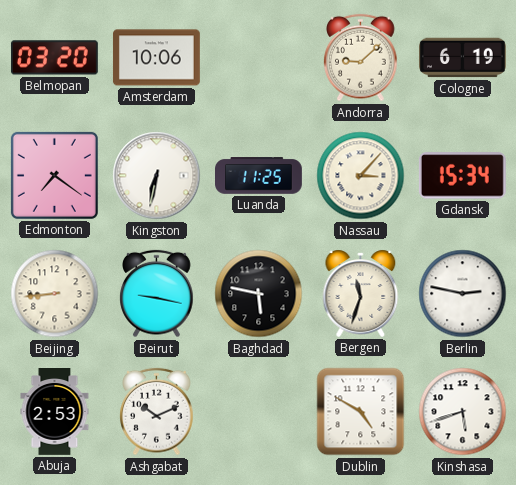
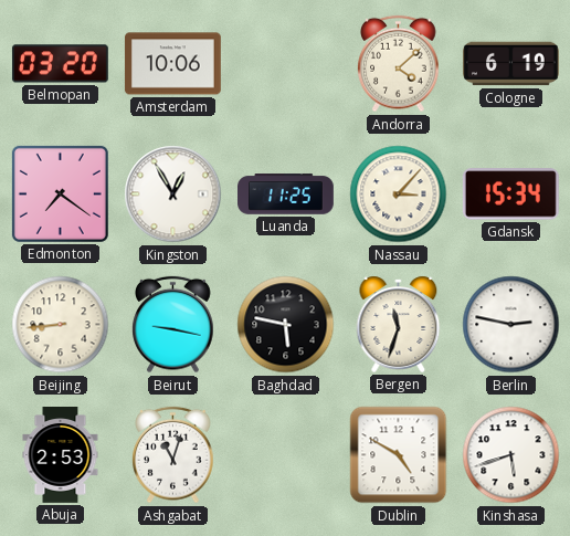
Andorra: 9:08 -> 4:08 (399, 64)
Kingston: 6:32 -> 12:55 (173, 195)
Ashgabat: 10:11 -> 11:03 (173, 455)
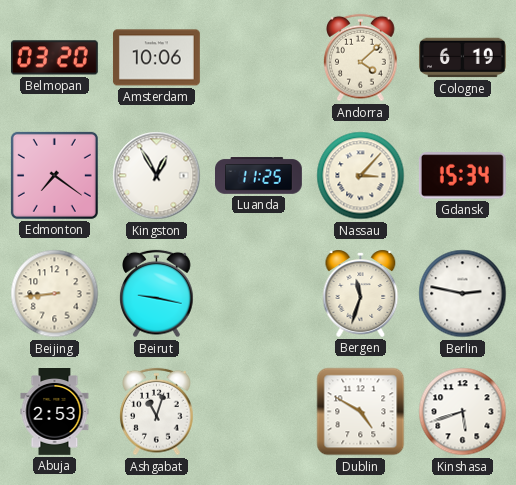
Baghdad: 5:47 -> none (286, 325)
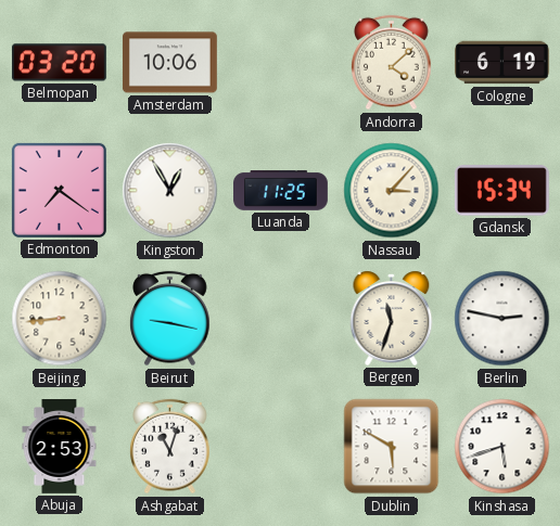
Dublin: 4:50 -> 5:50 (392, 447)
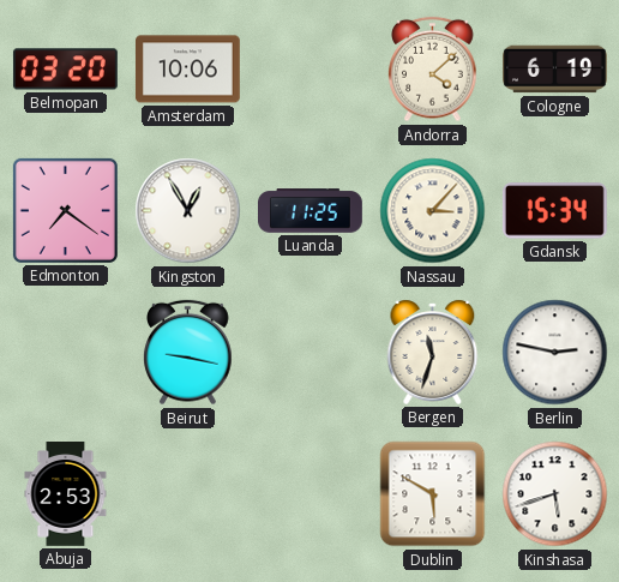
Beijing: 8:44 -> none (60, 319)
Ashgabat: 11:03 -> none (170, 447)
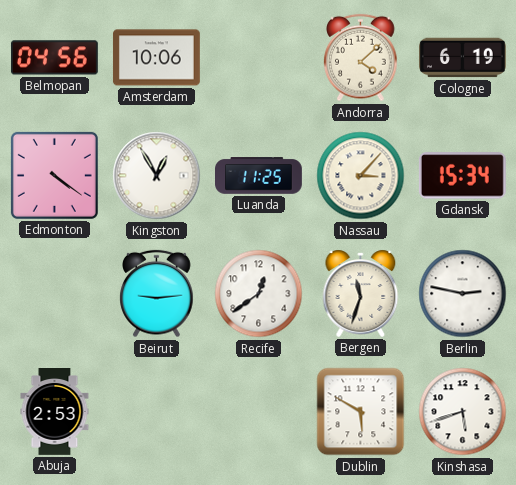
Belmopan: 03:20 -> 04:56 (54, 58)
Edmonton: 7:21 -> 4:21 (54, 175)
Beirut: 9:17 -> 9:14 (157, 294)
Recife: none -> 12:39 (259, 294)
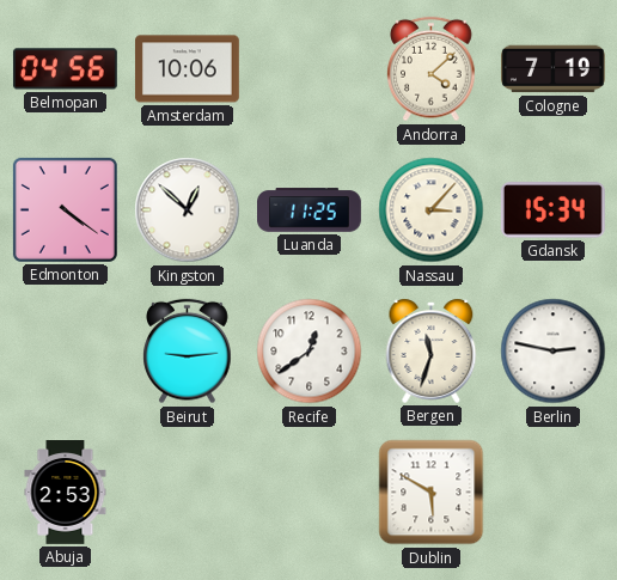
Cologne: 6:19 -> 7:19 (554, 69)
Kingston: 12:55 -> 12:52 (188, 210)
Kinshasa: 5:42 -> none (463, 412)
